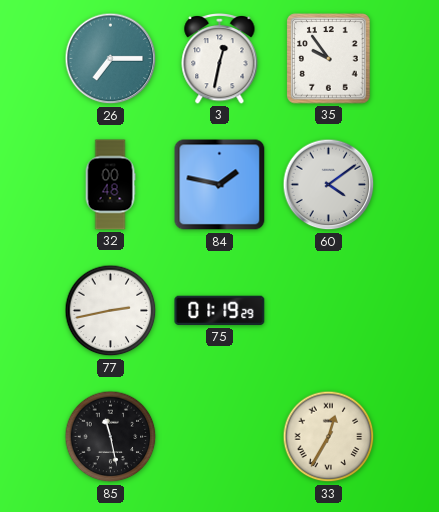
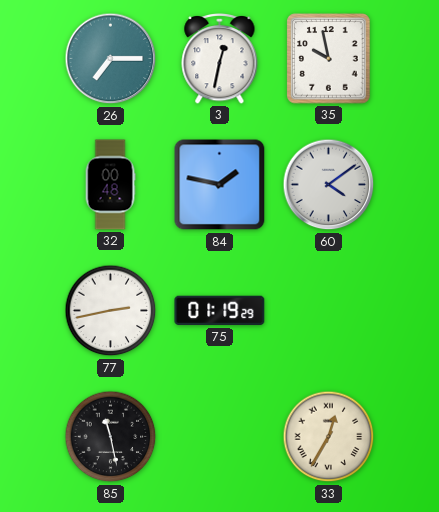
35: 9:54 -> 9:58 (329, 59)
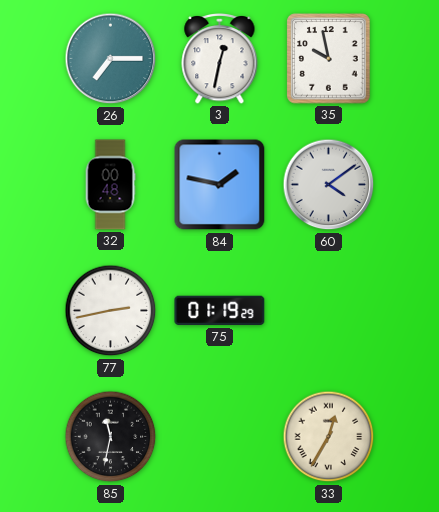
85: 11:28 -> 11:32 (111, 437)
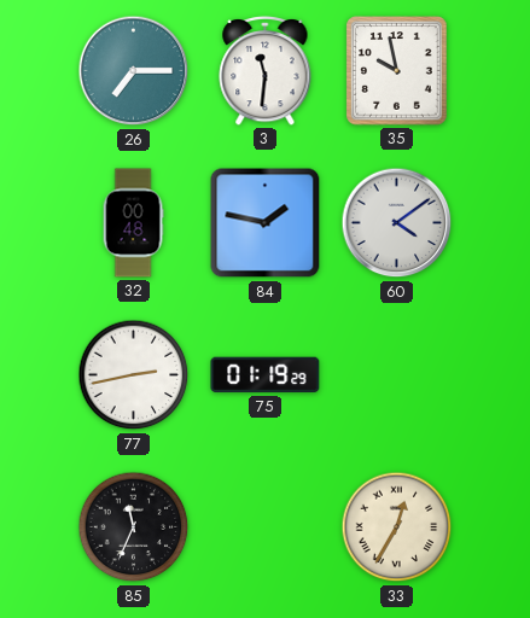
3: 12:32 -> 11:31 (266, 71)
85: 11:32 -> 11:34 (134, 527)
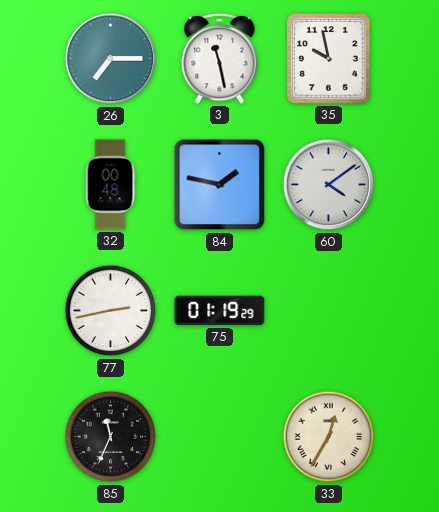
3: 11:31 -> 11:28 (220, 59)
